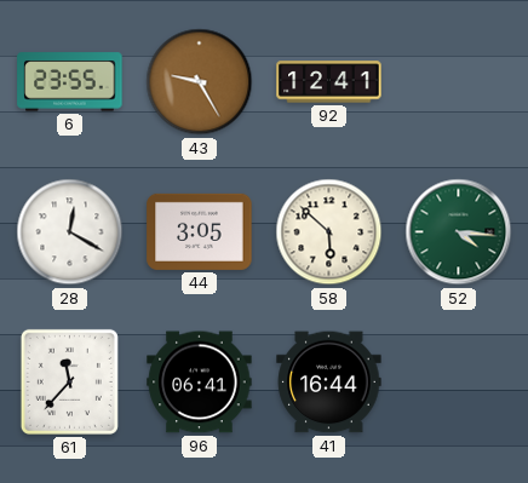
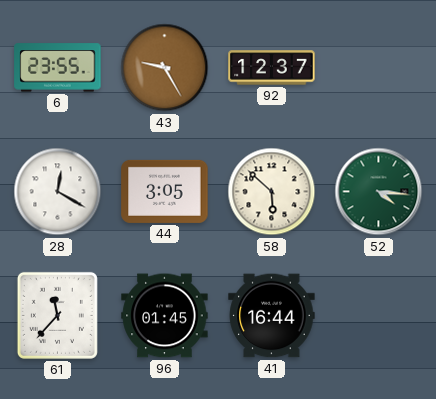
92: 12:41 -> 12:37 (272, 68)
96: 06:41 -> 01:45 (165, 316)
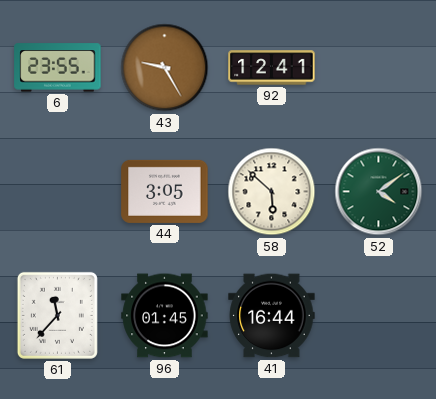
92: 12:37 -> 12:41 (272, 68)
28: 12:20 -> none (58, 192)
52: 4:16 -> 4:09 (379, 192)
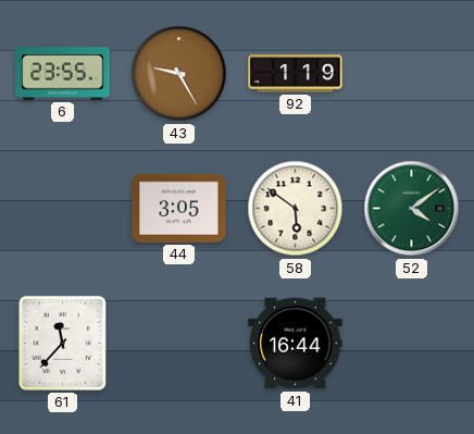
92: 12:41 -> 1:19 (296, 74)
58: 5:52 -> 5:51 (296, 209)
96: 01:45 -> none (165, 316)
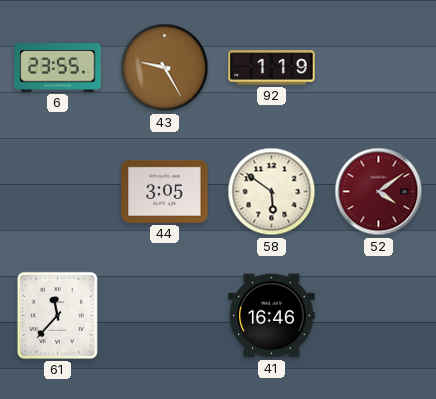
52 dial: green -> burgundy (379, 192)
41: 16:44 -> 16:46 (272, 316)
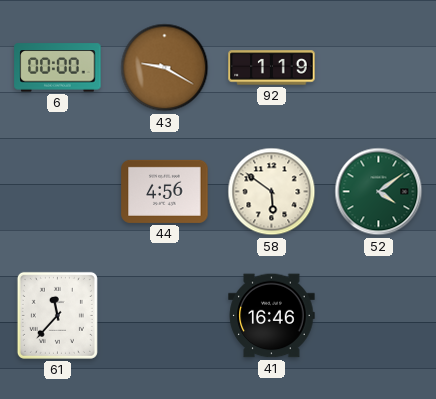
6: 23:55 -> 00:00 (58, 68)
43: 9:25 -> 9:20 (165, 68)
44: 3:05 -> 4:56 (165, 191)
52 dial: burgundy -> green (379, 192)
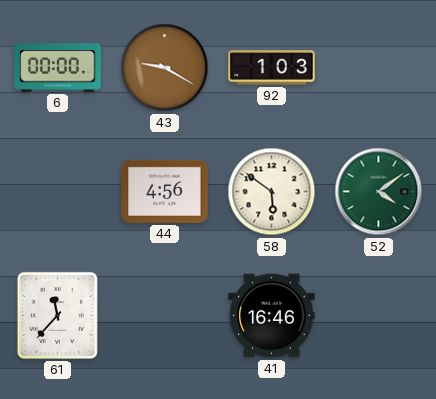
92: 1:19 -> 1:03 (272, 68)
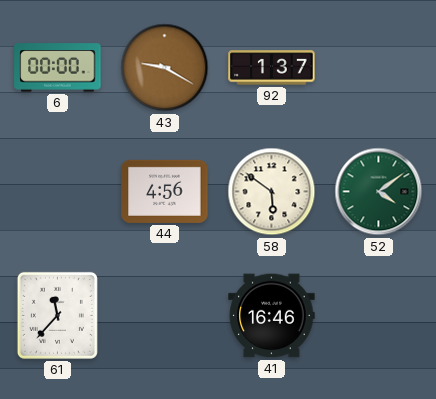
92: 1:03 -> 1:37 (272, 68)
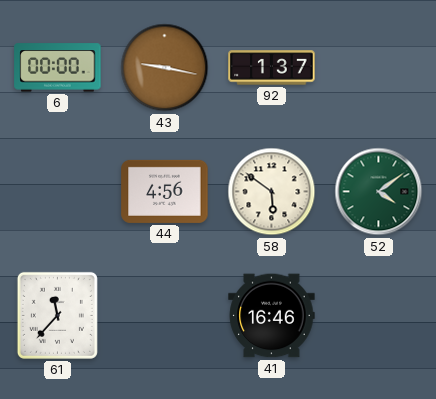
43: 9:20 -> 9:17 (165, 68)
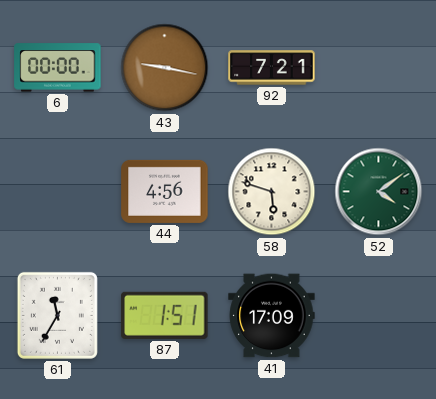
92: 1:37 -> 7:21 (272, 68)
58: 5:51 -> 5:48 (272, 192)
61: 11:37 -> 11:35 (57, 315)
87: none -> 1:51 (165, 315)
41: 16:46 -> 17:09 (272, 316)
